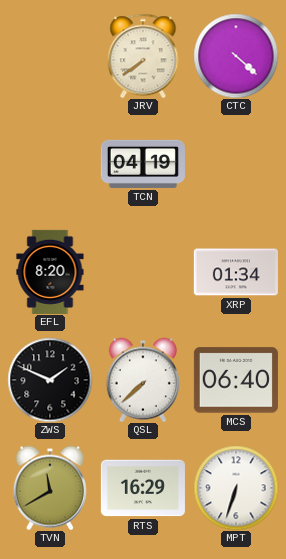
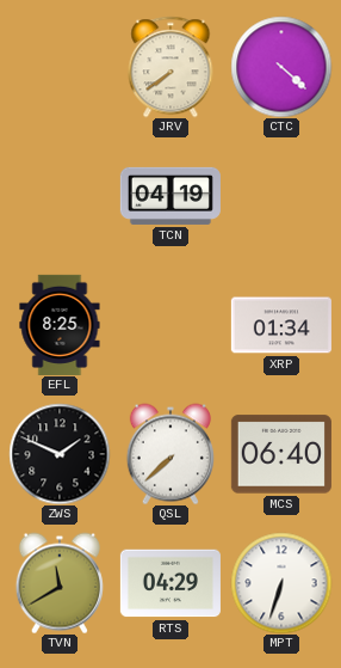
EFL: 8:20 -> 8:25 (60, 325)
RTS: 16:29 -> 04:29 (170, 583)
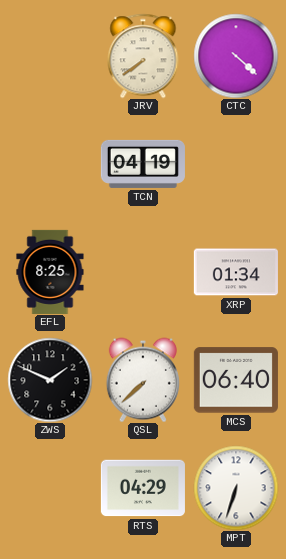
TVN: 11:40 -> none (60, 583)
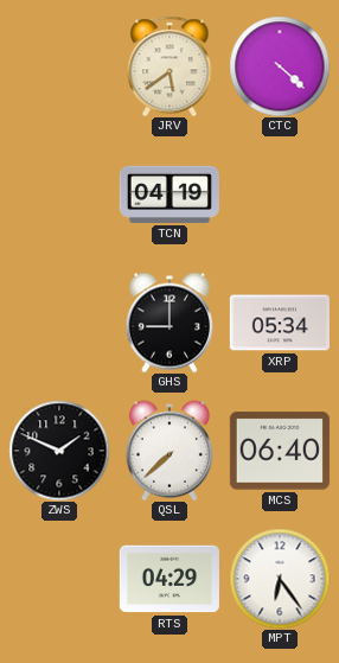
JRV: 7:39 -> 5:39 (170, 66)
EFL: 8:25 -> none (50, 272)
GHS: none -> 9:00 (170, 323)
XRP: 01:34 -> 05:34 (280, 323)
MPT: 6:33 -> 6:24 (280, 579)
